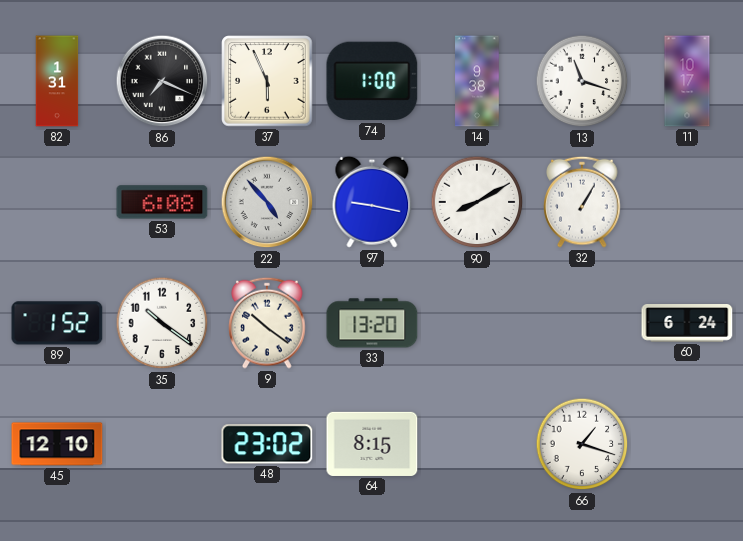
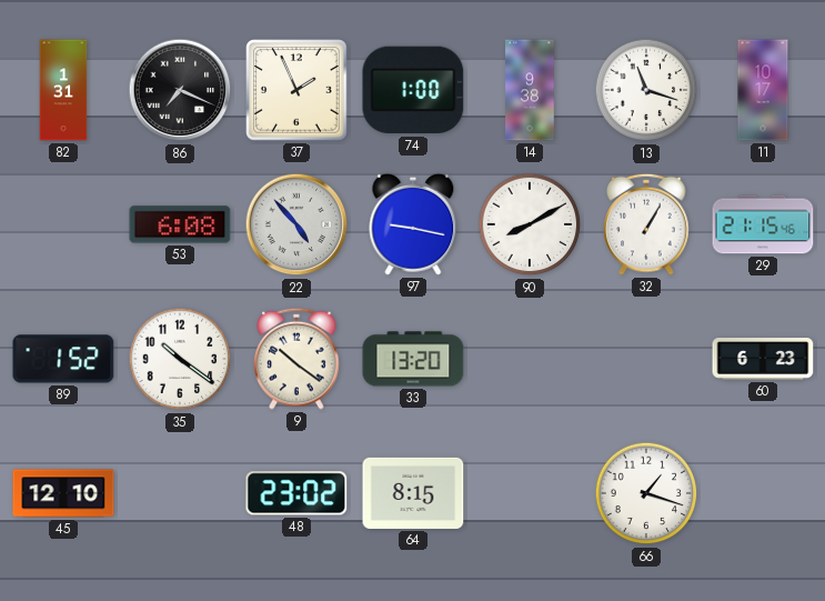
37: 5:56 -> 1:56 (296, 90)
29: none -> 21:15 (763, 224)
60: 6:24 -> 6:23 (763, 360)
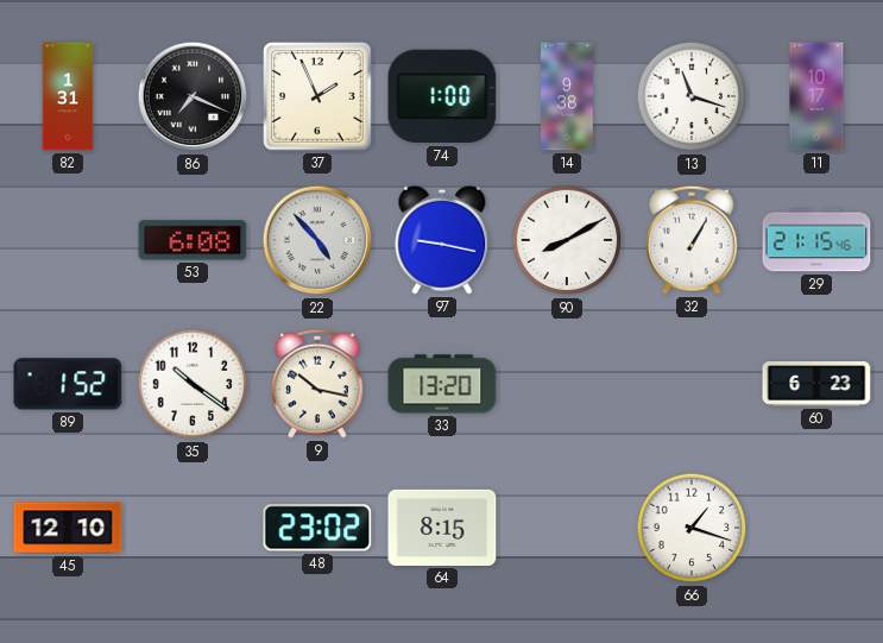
9: 10:21 -> 10:17 (317, 384)
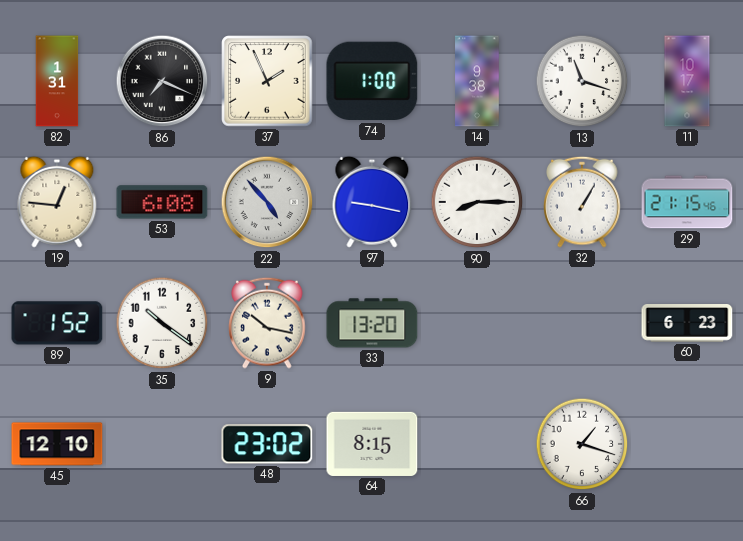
19: none -> 12:46 (57, 202)
90: 8:10 -> 8:15 (477, 202)
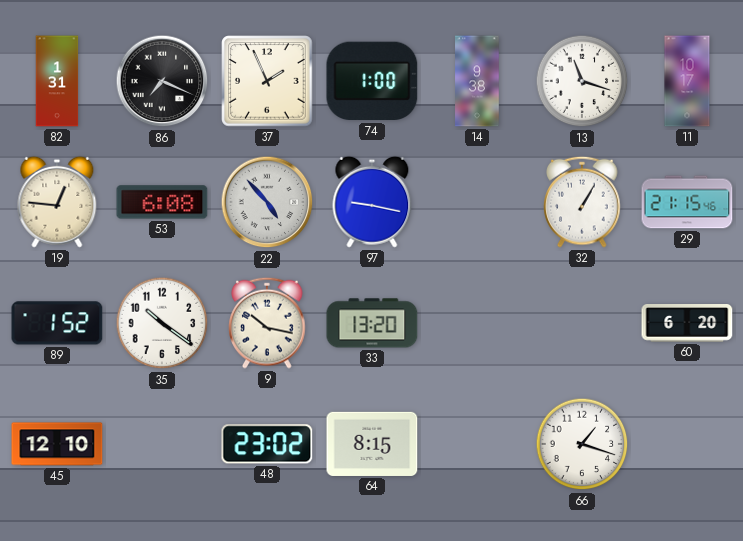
90: 8:15 -> none (477, 202)
60: 6:23 -> 6:20 (687, 324)
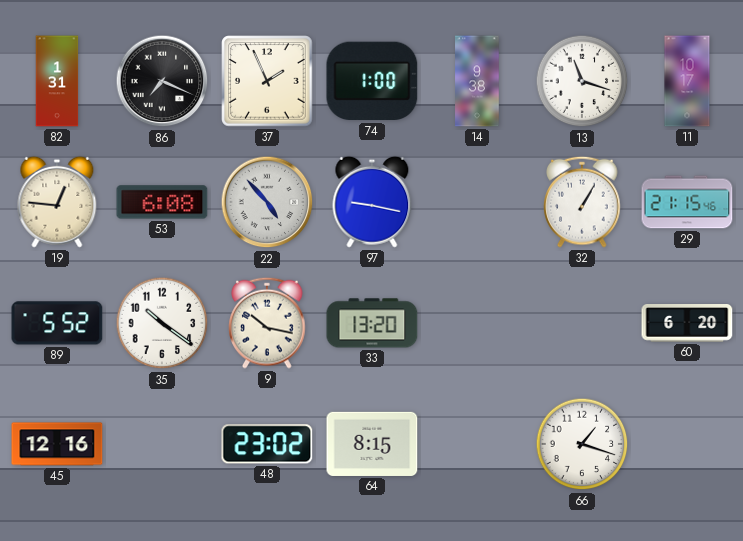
89: 1:52 -> 5:52 (57, 323)
45: 12:10 -> 12:16 (57, 444)
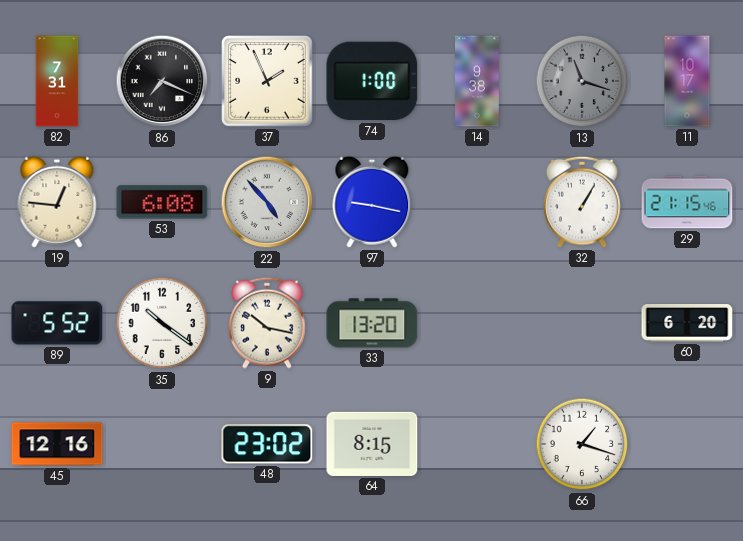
82: 1:31 -> 7:31 (57, 81)
13 dial: white -> grey (582, 81)
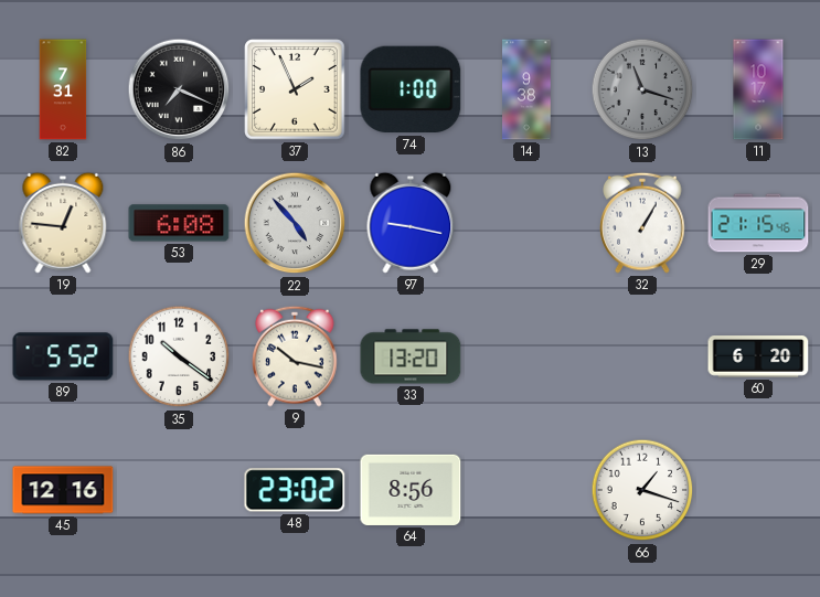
64: 8:15 -> 8:56 (411, 490)
